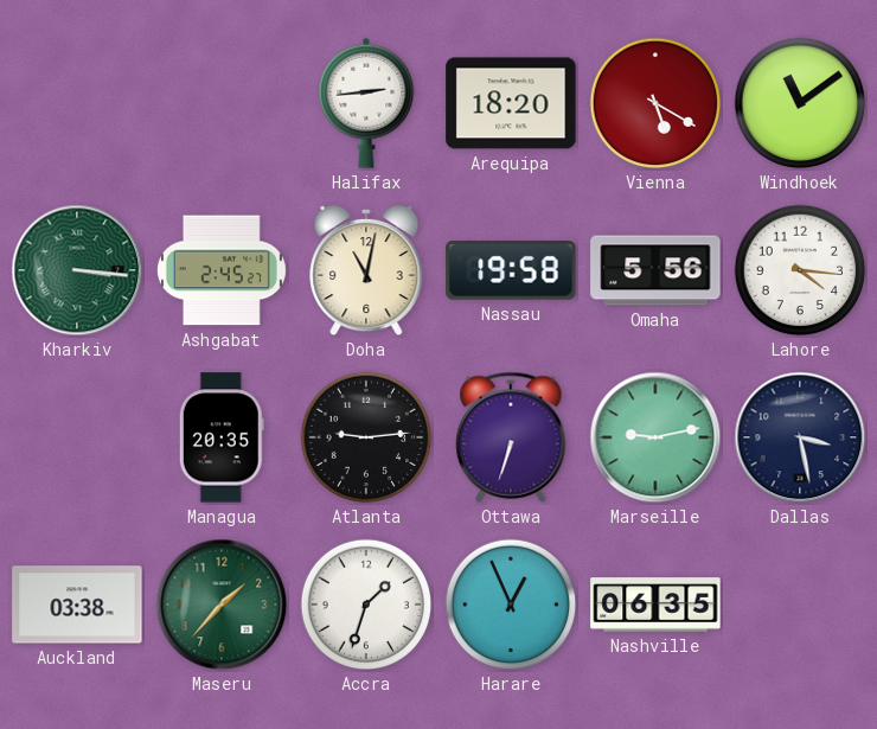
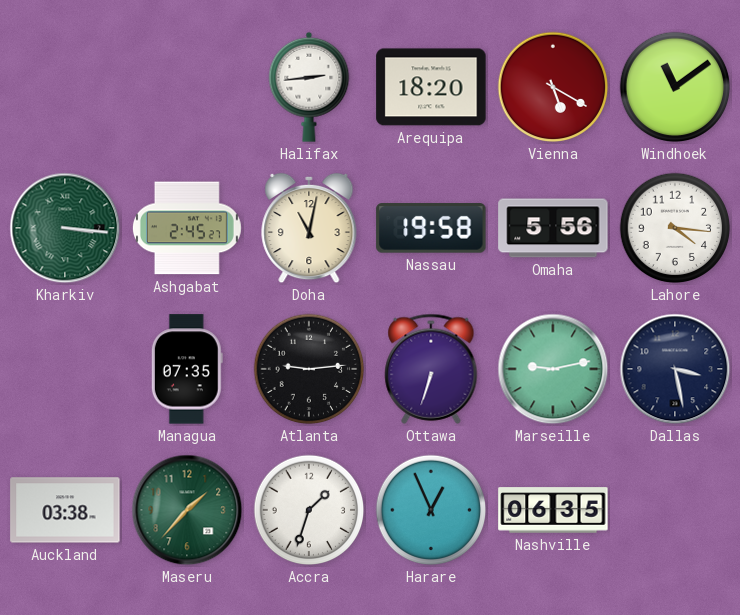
Managua: 20:35 -> 07:35 (187, 369)
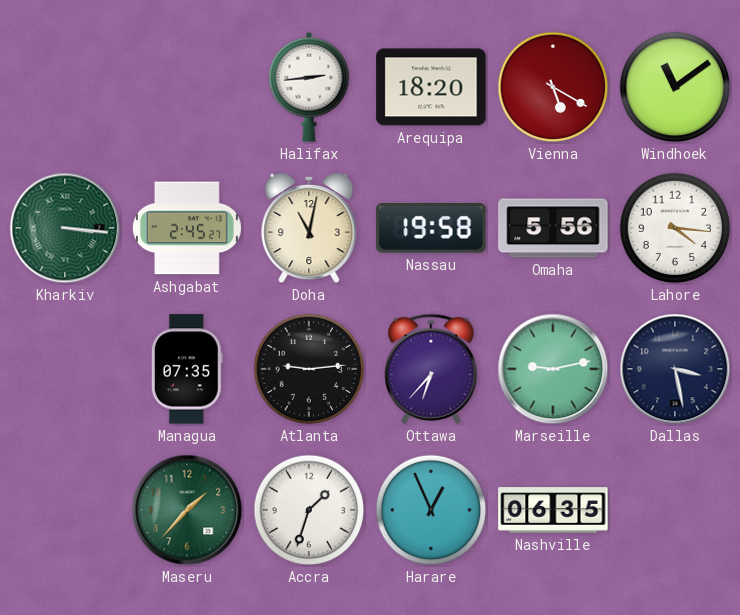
Ottawa: 6:33 -> 6:37 (431, 369)
Auckland: 03:38 -> none (65, 510)
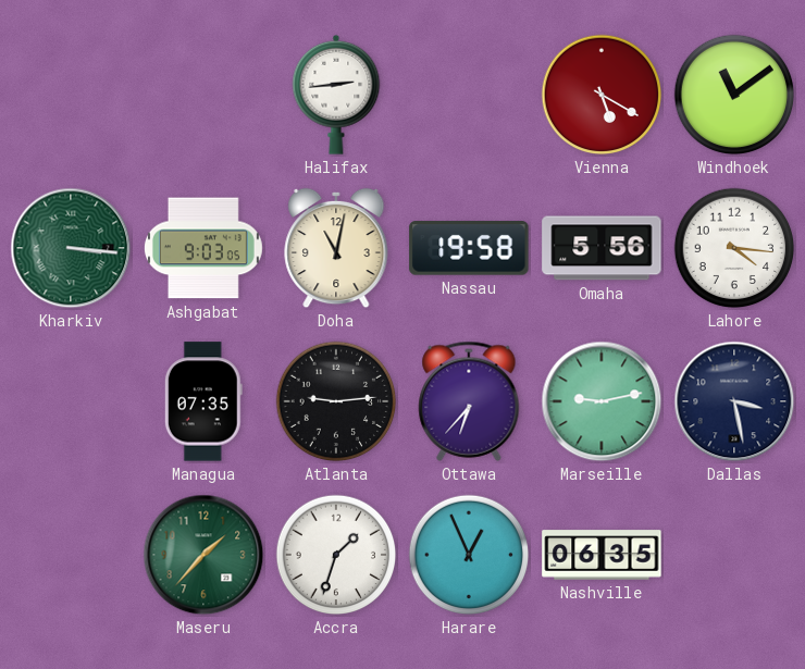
Arequipa: 18:20 -> none (431, 87)
Ashgabat: 2:45 -> 9:03 (203, 248)
